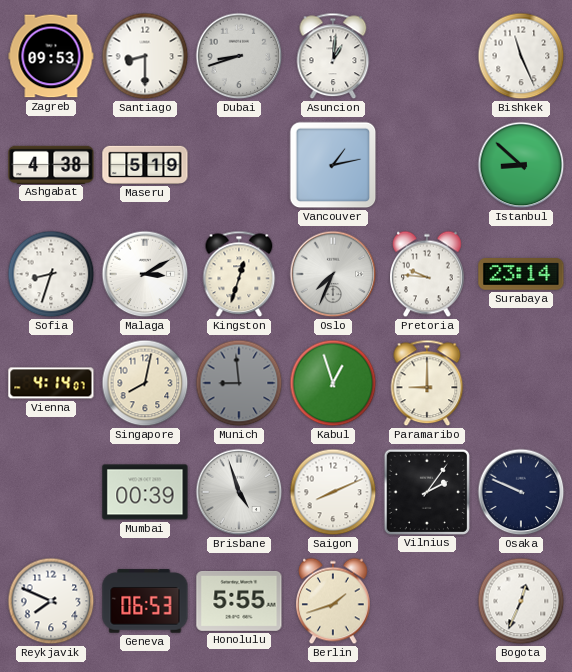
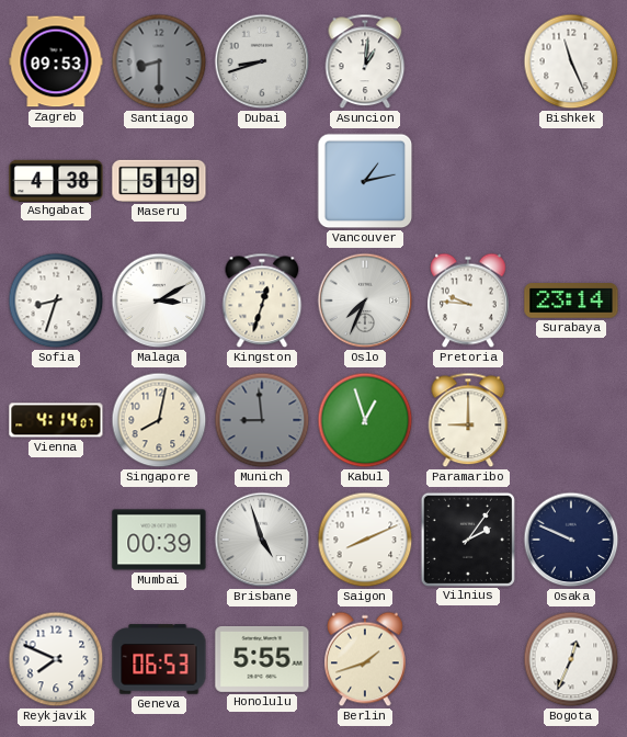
Santiago dial: white -> grey (159, 61)
Istanbul: 8:52 -> none (521, 165)
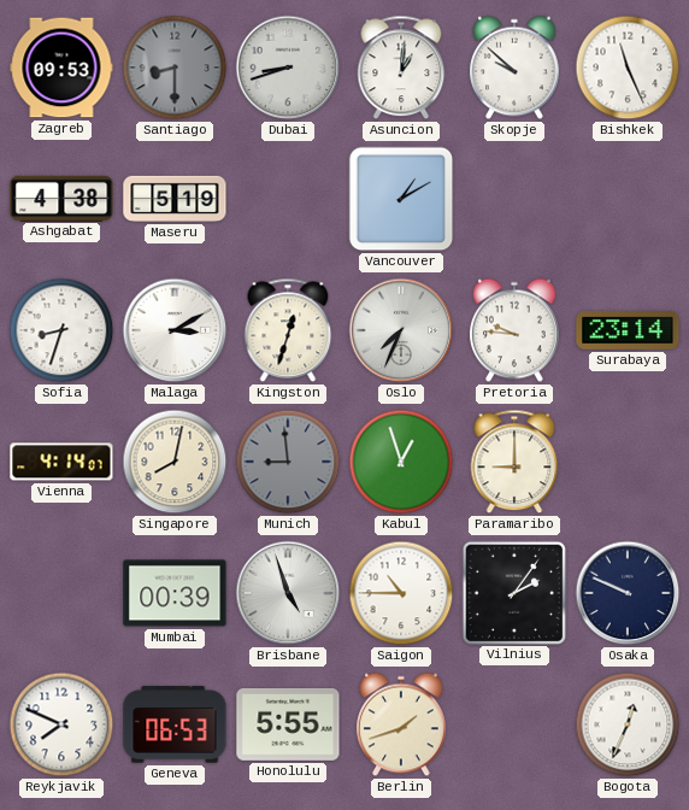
Skopje: none -> 9:52 (516, 67)
Vancouver: 1:13 -> 1:10 (401, 199)
Saigon: 8:11 -> 10:45 (401, 593)
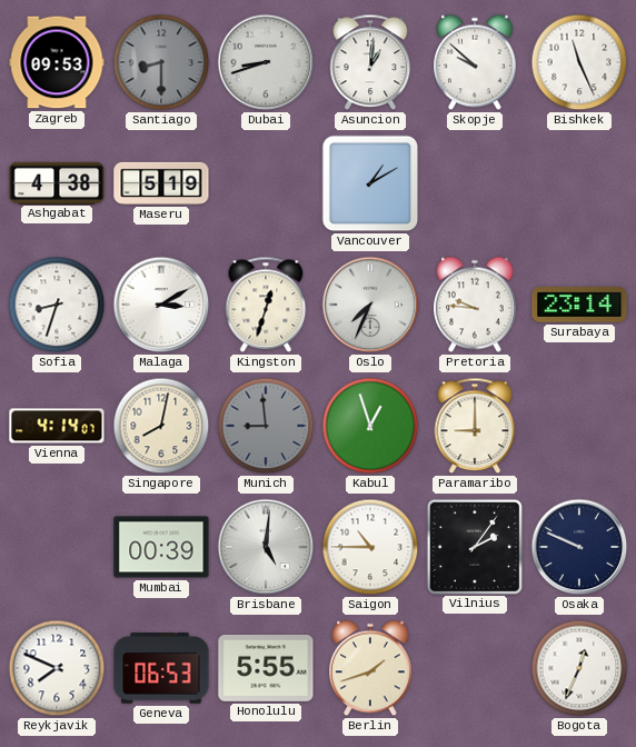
Brisbane: 4:57 -> 5:01 (266, 547)
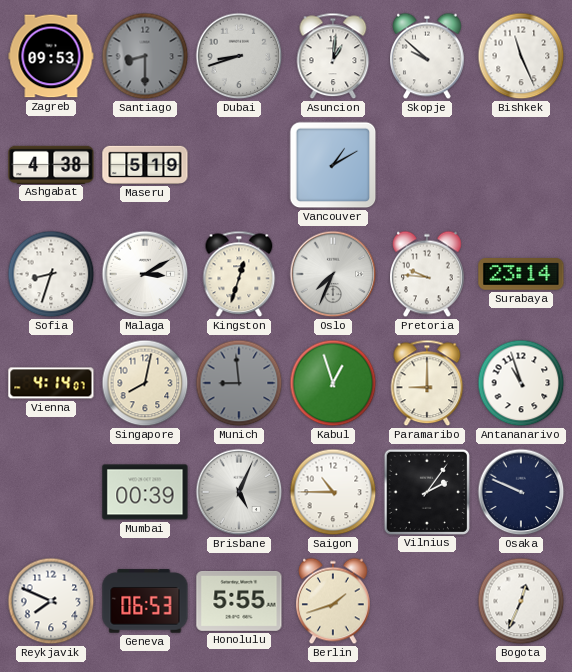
Antananarivo: none -> 10:57 (521, 383)
Brisbane: 5:01 -> 5:04 (239, 492)
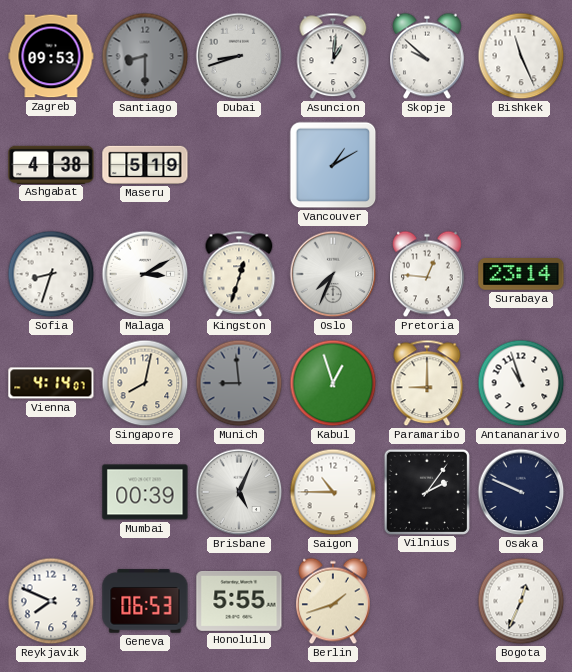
Pretoria: 9:46 -> 12:46 (428, 274)
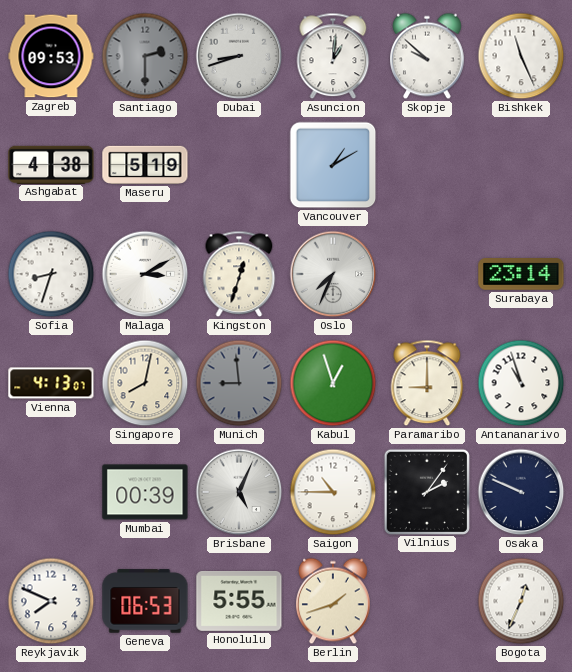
Santiago: 8:30 -> 2:30 (145, 56)
Pretoria: 12:46 -> none (428, 274)
Vienna: 4:14 -> 4:13 (51, 383)
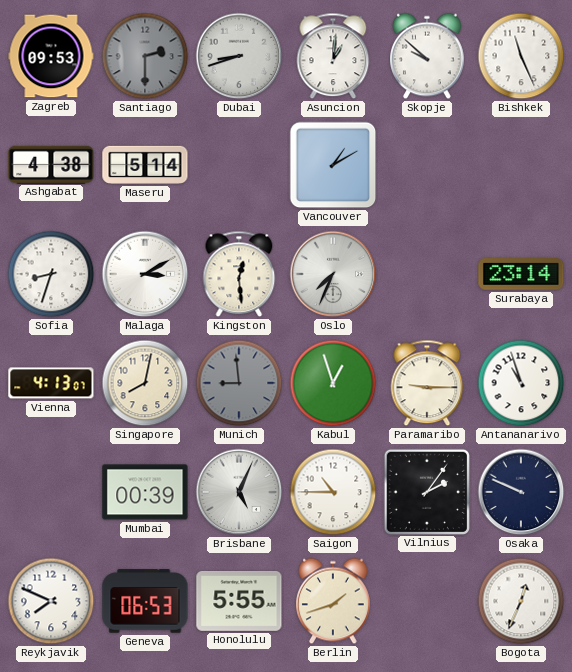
Maseru: 5:19 -> 5:14 (145, 165)
Kingston: 12:33 -> 12:29 (239, 274)
Paramaribo: 9:00 -> 9:15 (427, 383)
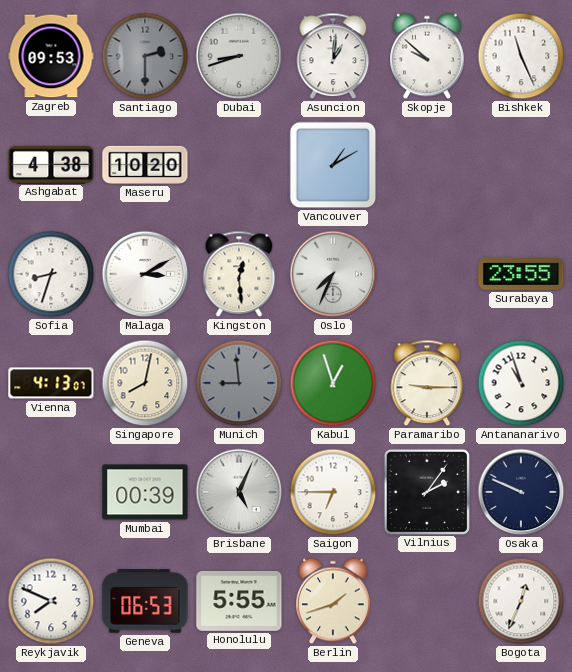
Maseru: 5:14 -> 10:20 (145, 165)
Surabaya: 23:14 -> 23:55 (521, 274)
Saigon: 10:45 -> 6:45 (333, 492)
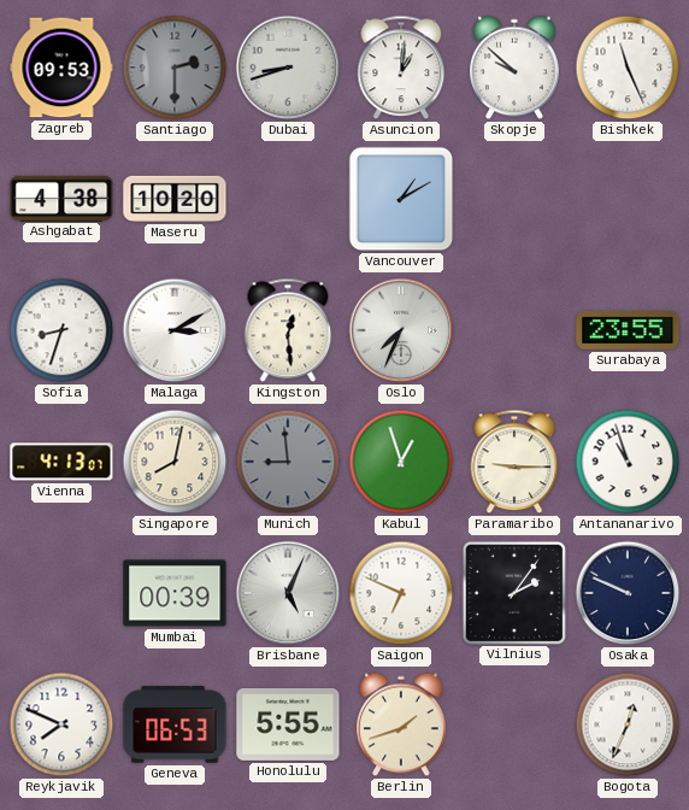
Saigon: 6:45 -> 6:49 (401, 593)
